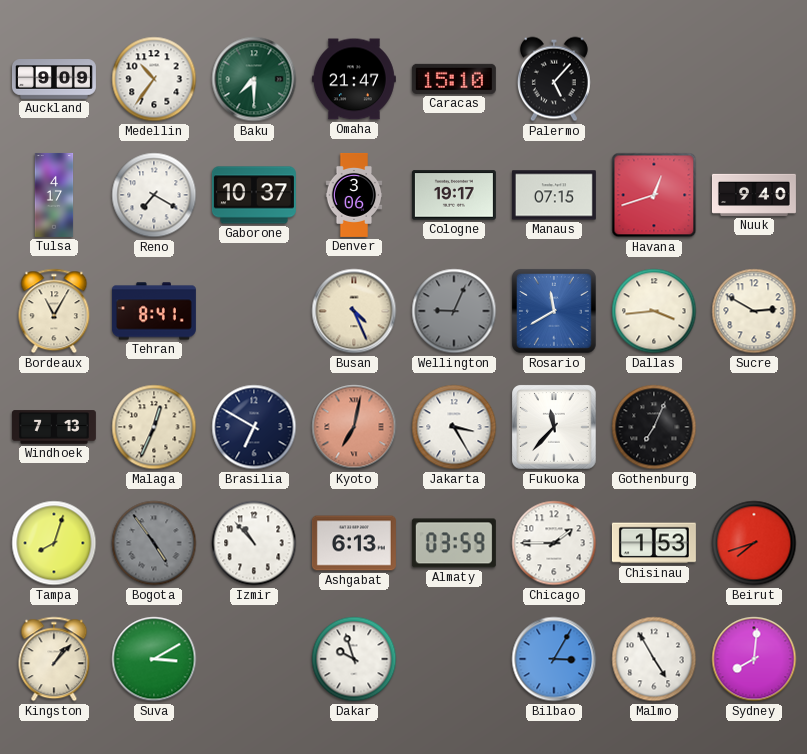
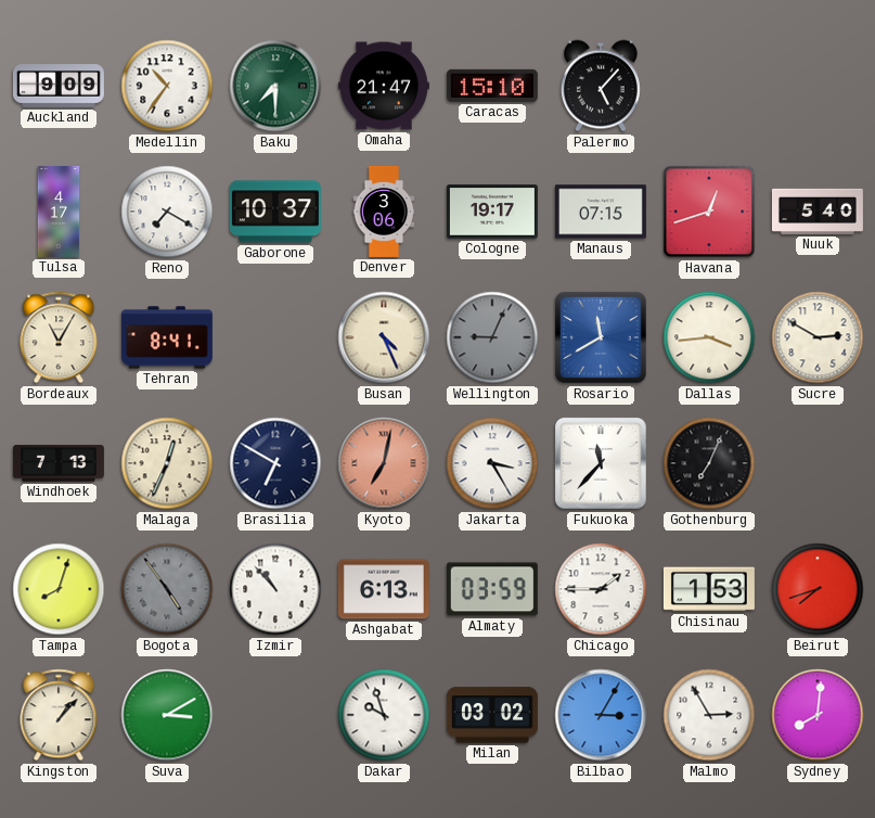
Nuuk: 9:40 -> 5:40 (818, 212)
Milan: none -> 03:02 (492, 715)
Malmo: 4:55 -> 2:55 (709, 715)
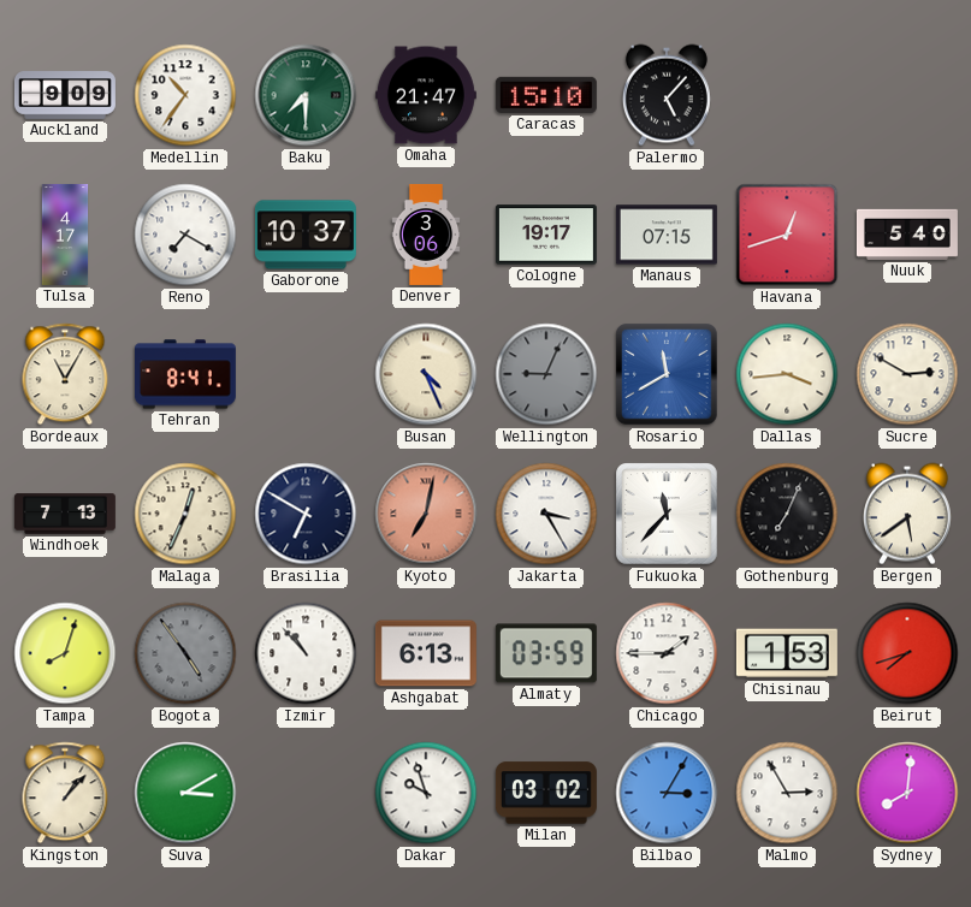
Bergen: none -> 5:39 (907, 514)
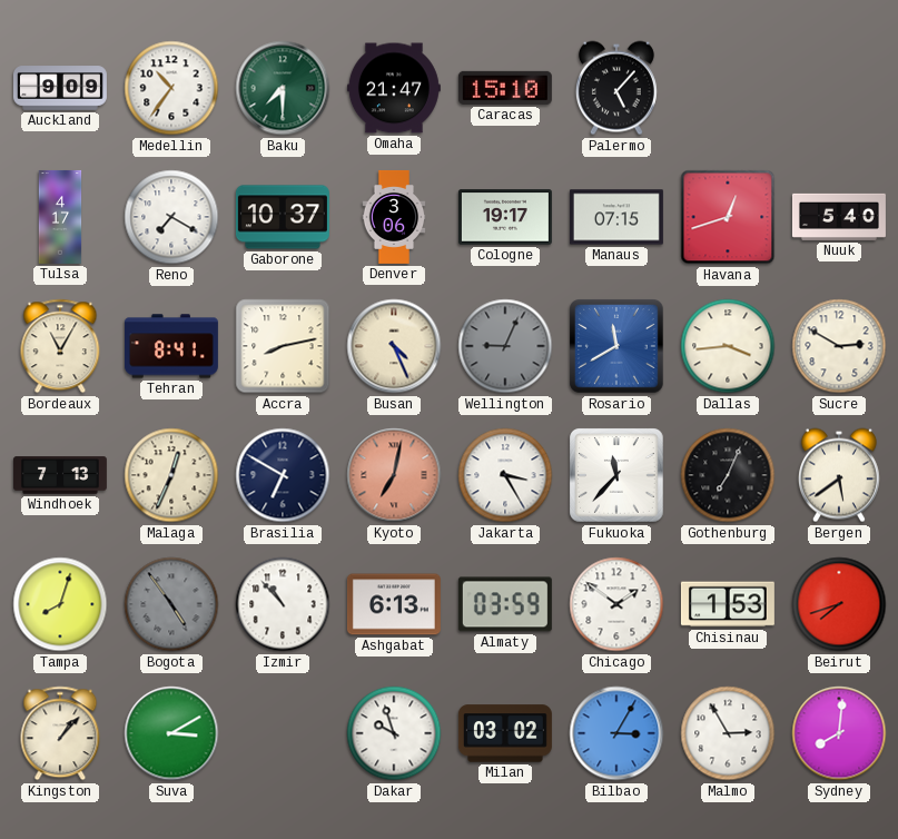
Accra: none -> 8:13 (283, 346)
Chicago: 1:45 -> 1:51 (616, 604)
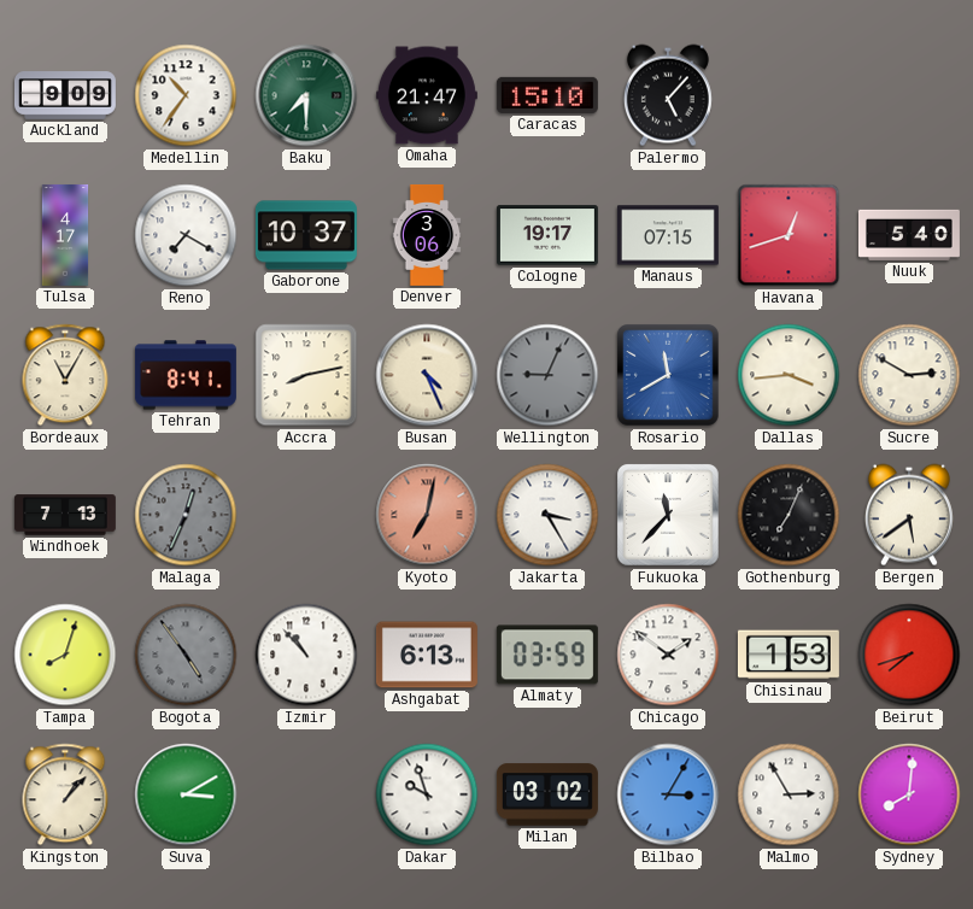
Malaga dial: cream -> grey (186, 515)
Brasilia: 6:50 -> none (283, 475)
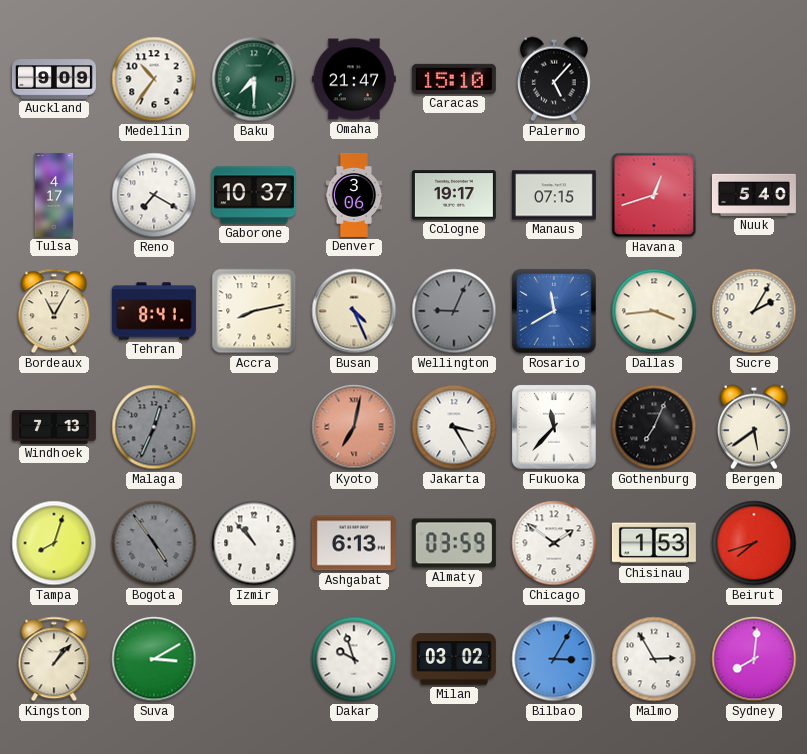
Sucre: 2:50 -> 2:05 (754, 311)
